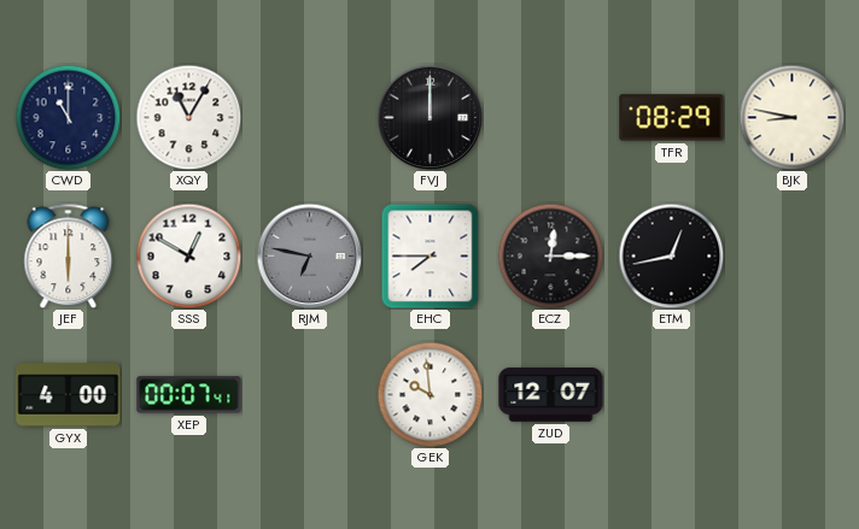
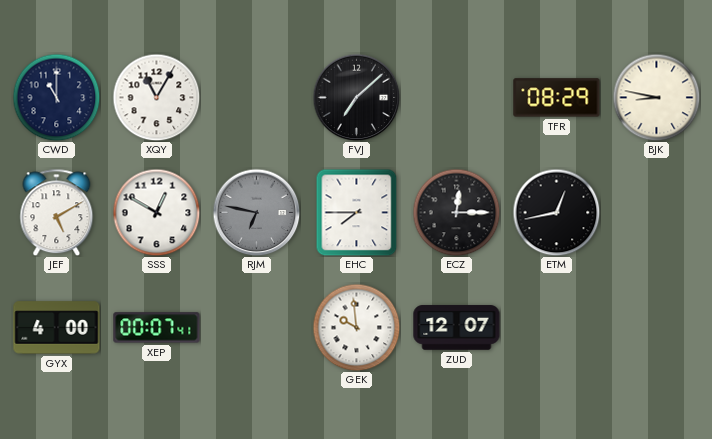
FVJ: 12:00 -> 7:08 (356, 97)
JEF: 6:00 -> 5:10 (57, 212)
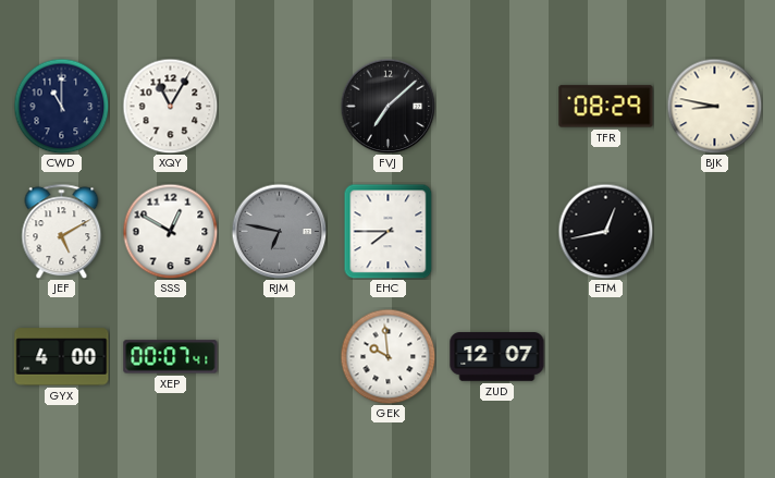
ECZ: 12:15 -> none (456, 212)
